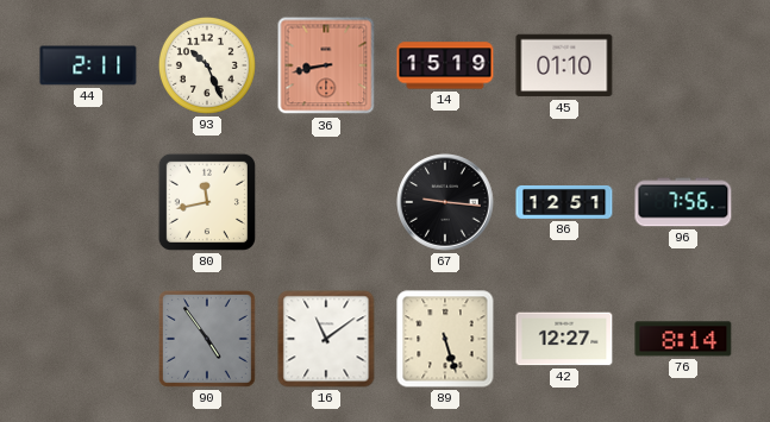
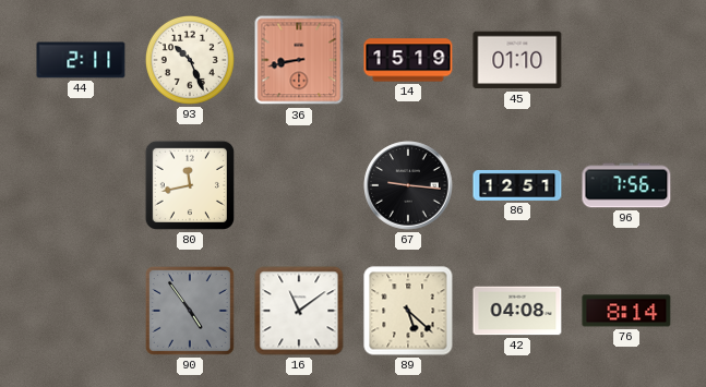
89: 5:27 -> 5:22 (408, 311)
42: 12:27 -> 04:08 (517, 311)
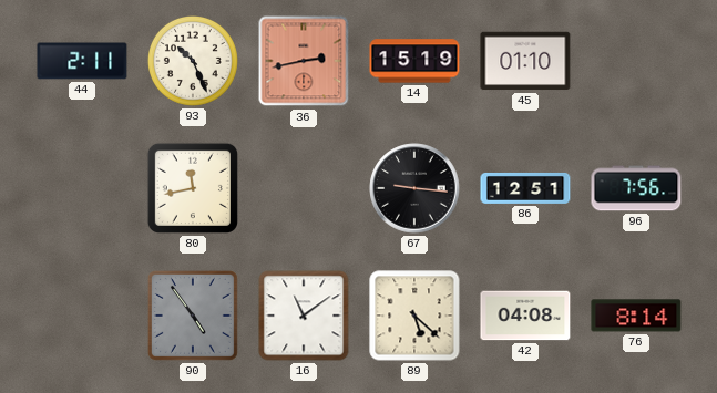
36: 8:43 -> 2:43 (304, 61)
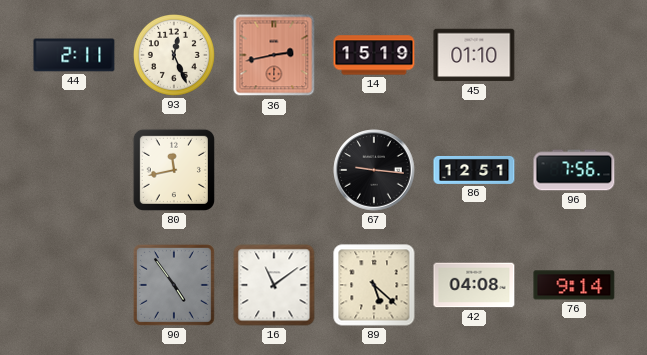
93: 10:26 -> 12:26 (174, 55)
76: 8:14 -> 9:14 (574, 285)
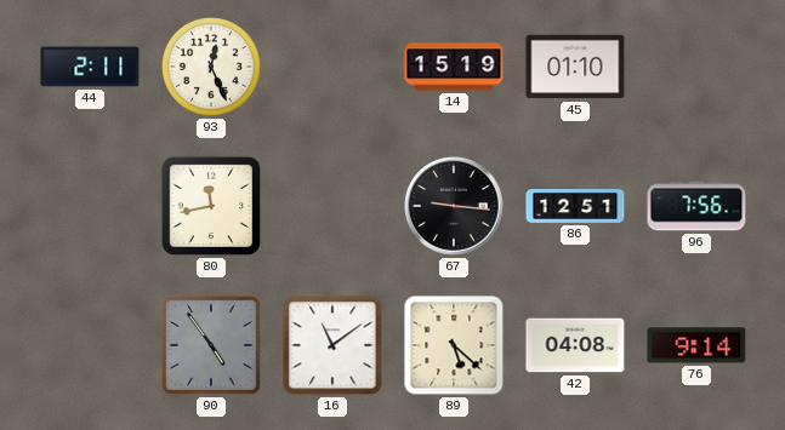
36: 2:43 -> none (274, 55)
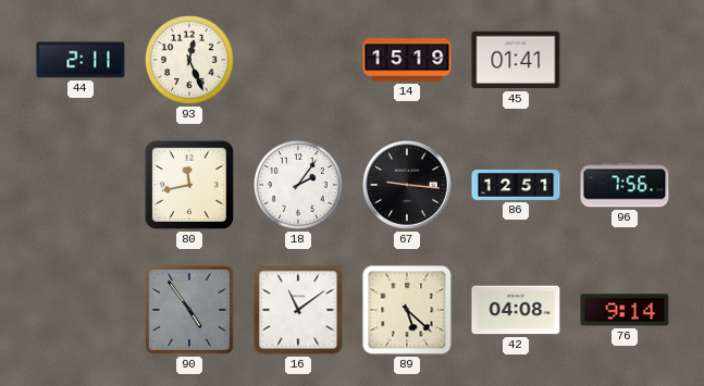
45: 01:10 -> 01:41 (516, 60)
18: none -> 2:06 (298, 185)
